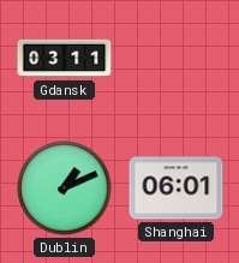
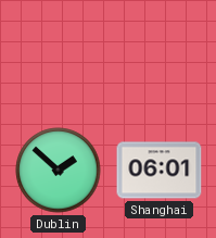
Gdansk: 03:11 -> none (65, 59)
Dublin: 1:11 -> 1:52 (59, 171)
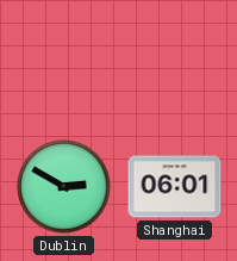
Dublin: 1:52 -> 2:50 (64, 187)
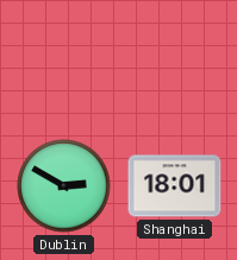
Shanghai: 06:01 -> 18:01 (175, 186)
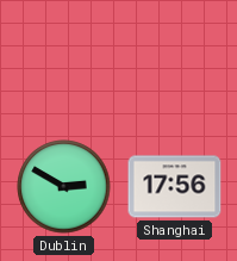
Shanghai: 18:01 -> 17:56 (175, 187)
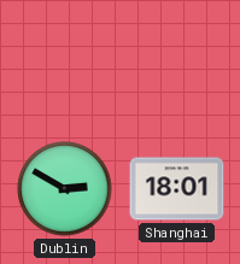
Shanghai: 17:56 -> 18:01 (177, 189)
